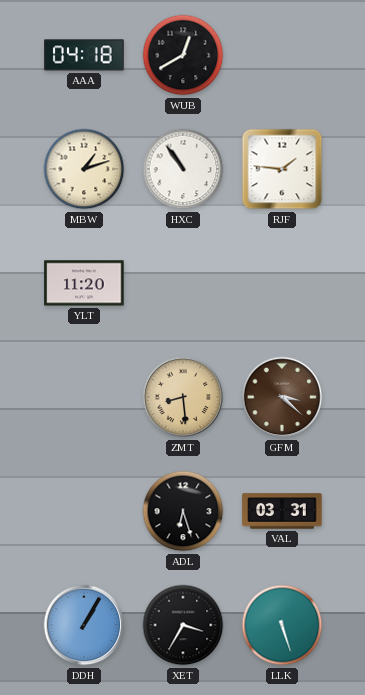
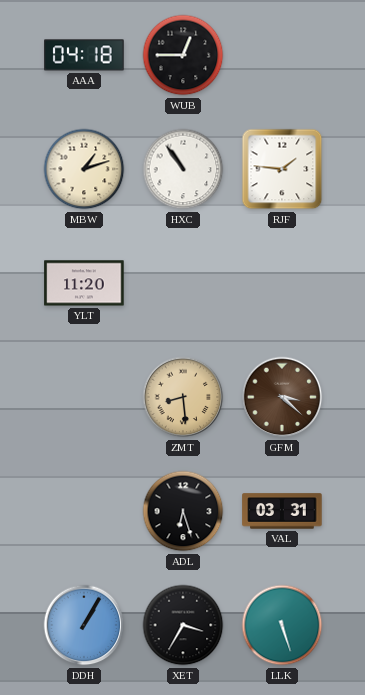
WUB: 12:40 -> 12:45 (183, 55)
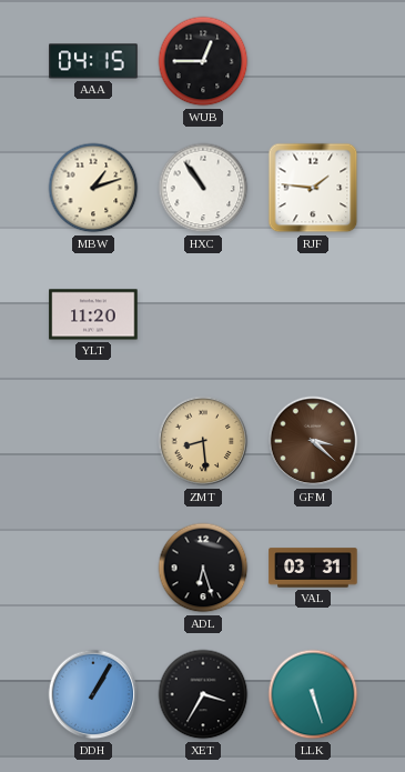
AAA: 04:18 -> 04:15 (93, 61)
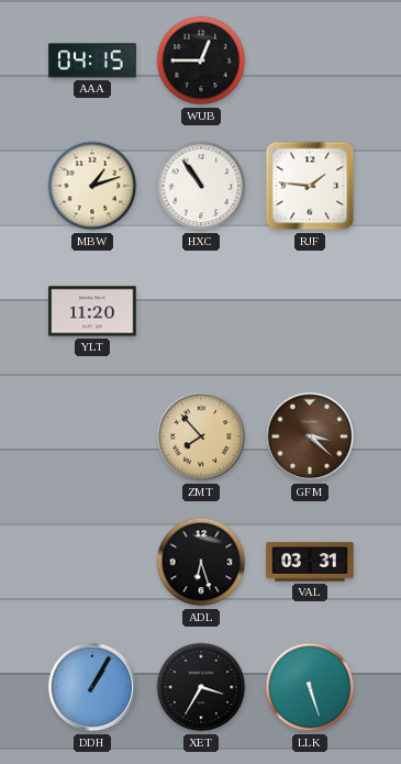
ZMT: 8:29 -> 7:53 (201, 436)
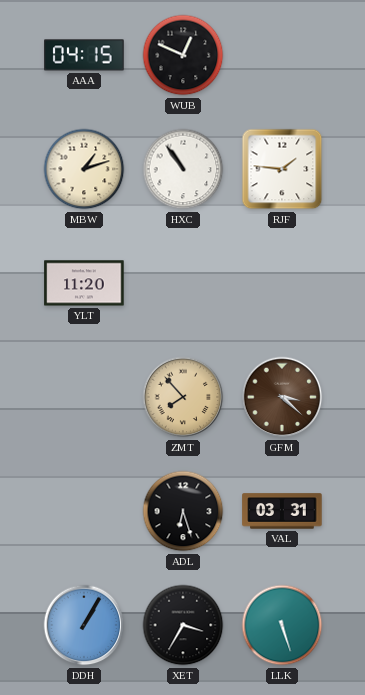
WUB: 12:45 -> 12:49 (183, 55)
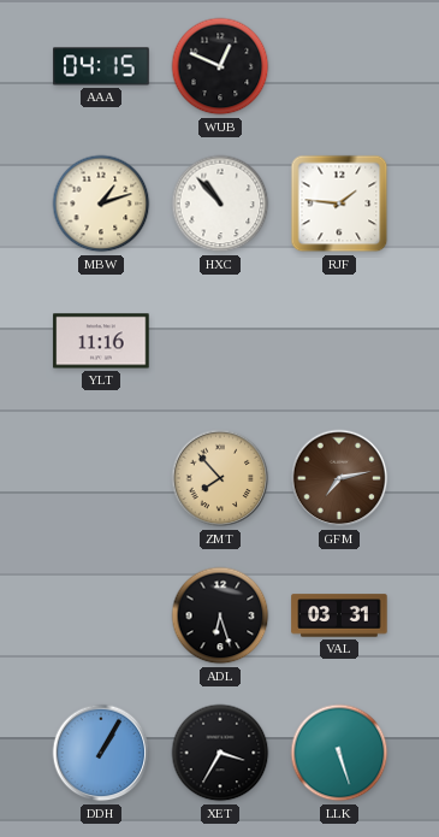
HXC: 10:54 -> 10:53 (220, 204)
YLT: 11:20 -> 11:16 (101, 341)
GFM: 3:22 -> 7:13 (339, 478)
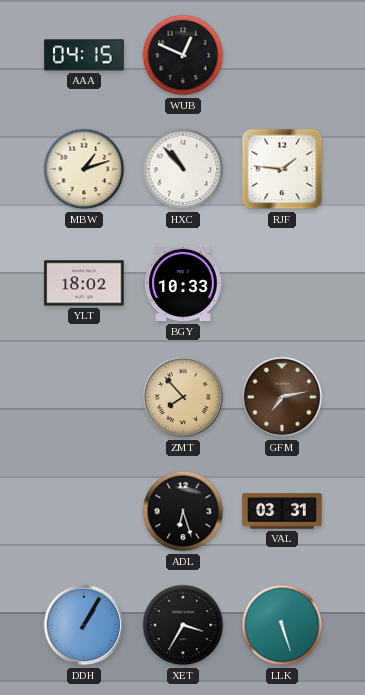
YLT: 11:16 -> 18:02 (84, 283)
BGY: none -> 10:33 (183, 283)
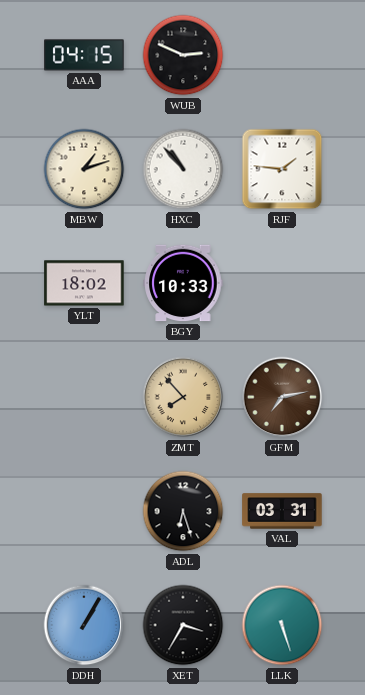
WUB: 12:49 -> 2:49 (183, 55)
